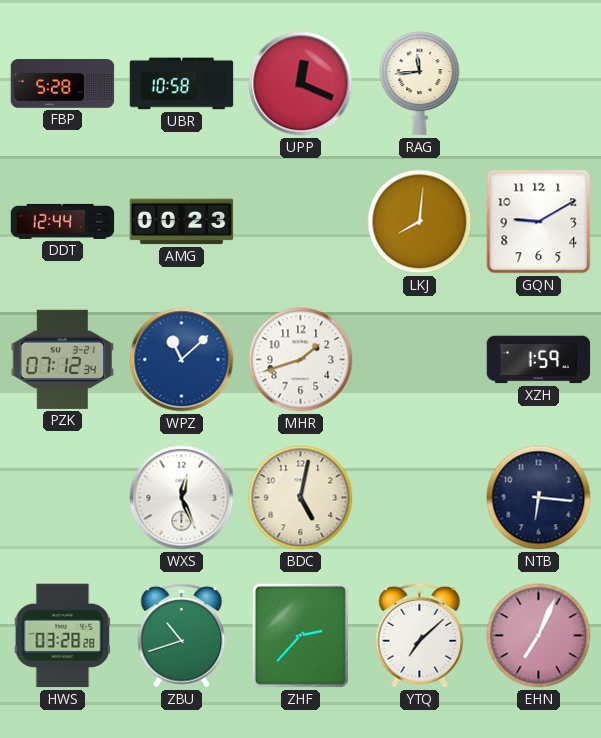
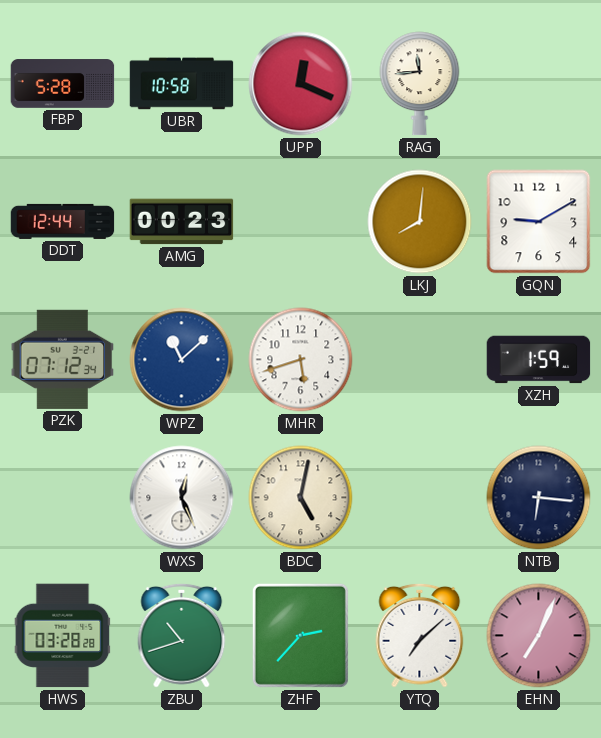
MHR: 1:42 -> 5:42 (301, 360)
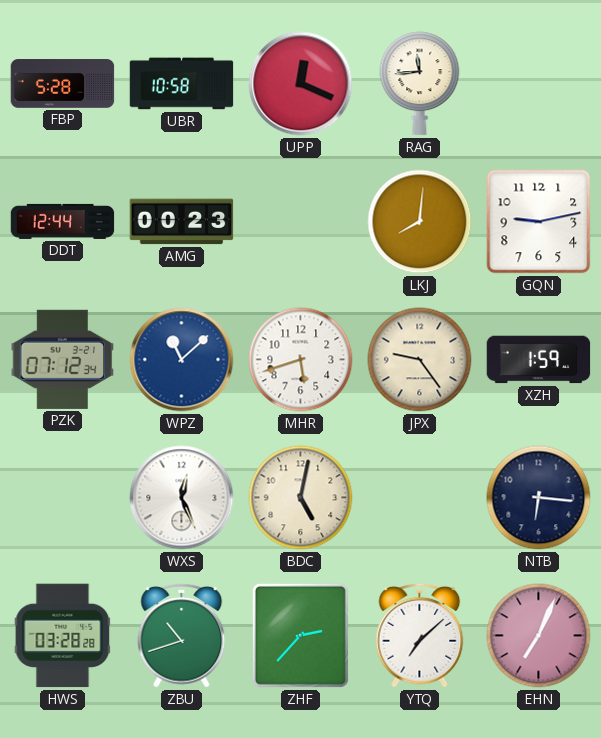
GQN: 9:10 -> 9:13 (539, 222)
JPX: none -> 9:24 (420, 360)
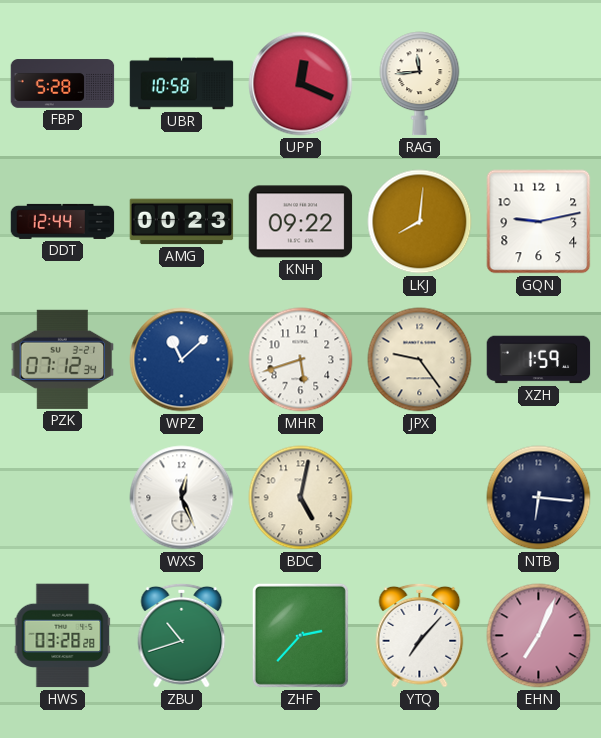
KNH: none -> 09:22 (301, 222)
YTQ: 7:08 -> 7:07 (420, 635)
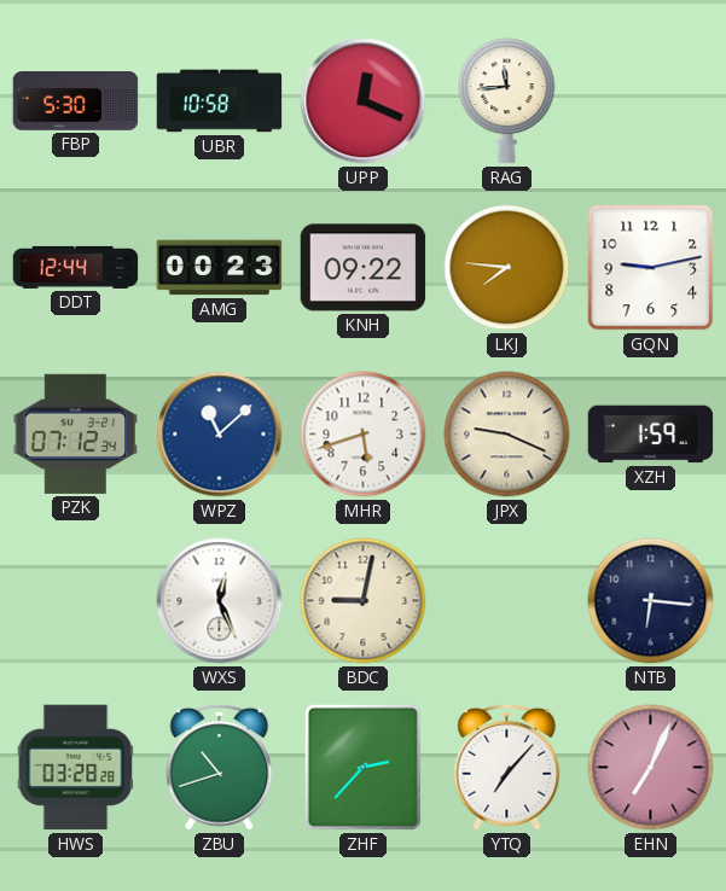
FBP: 5:28 -> 5:30 (76, 101)
LKJ: 8:01 -> 7:46 (507, 268)
JPX: 9:24 -> 9:19 (507, 435)
BDC: 5:02 -> 9:02 (364, 601)
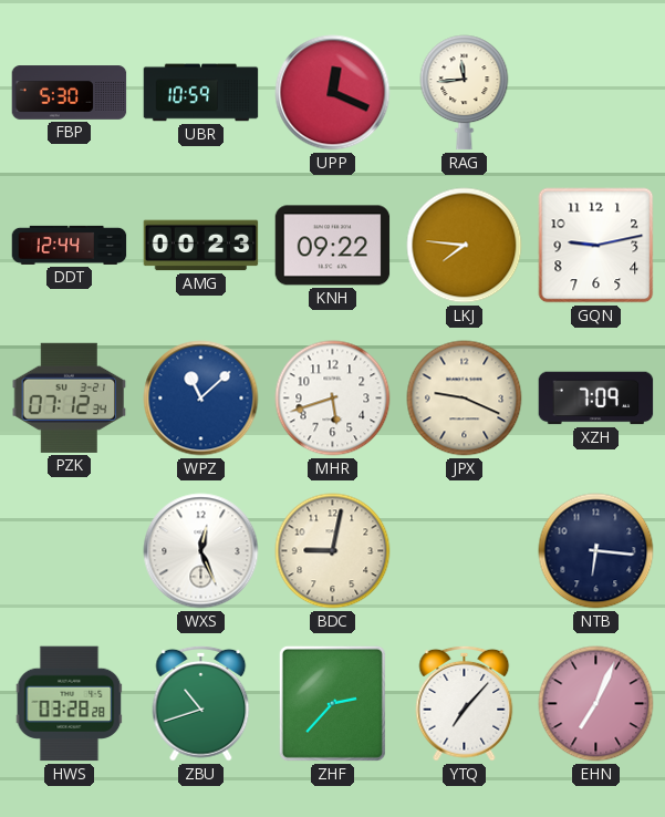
UBR: 10:58 -> 10:59 (201, 93)
XZH: 1:59 -> 7:09 (596, 399)
